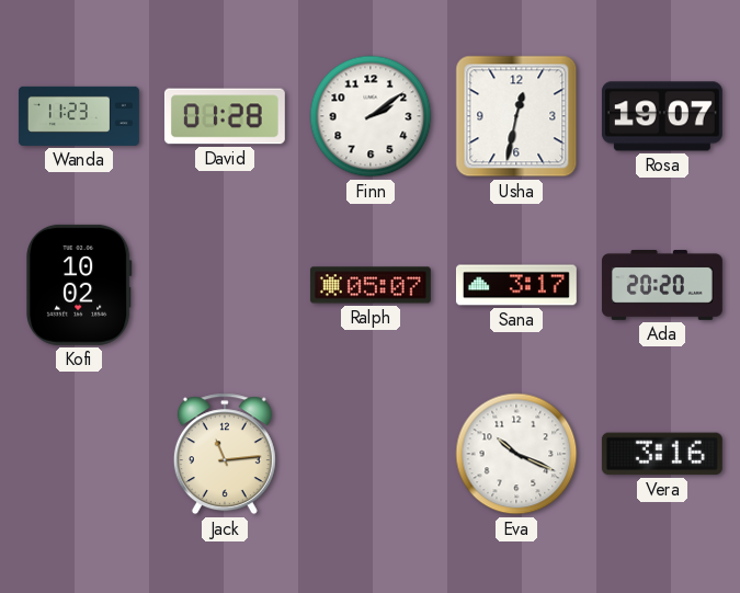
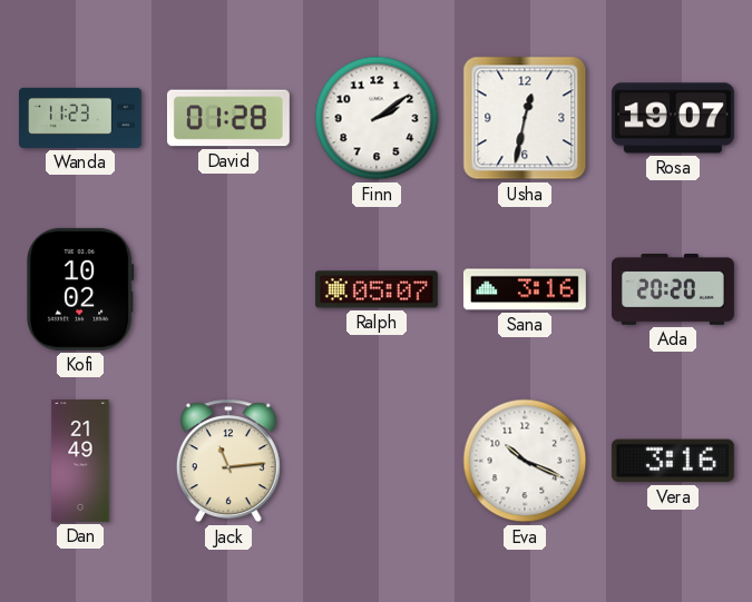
Sana: 3:17 -> 3:16 (525, 289)
Dan: none -> 21:49 (80, 462)
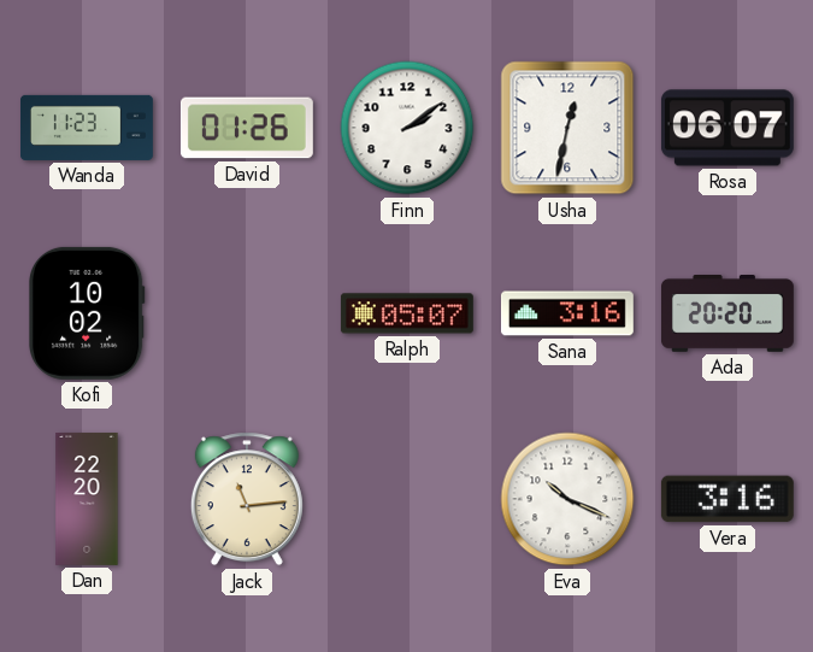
David: 01:28 -> 01:26 (247, 128)
Rosa: 19:07 -> 06:07 (727, 128)
Dan: 21:49 -> 22:20 (87, 500)
